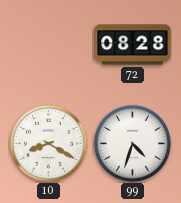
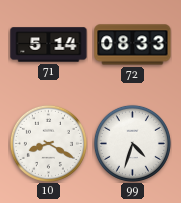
71: none -> 5:14 (49, 45)
72: 08:28 -> 08:33 (133, 45)
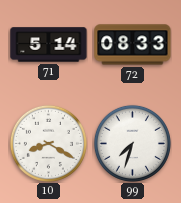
99: 4:33 -> 7:33 (132, 143)
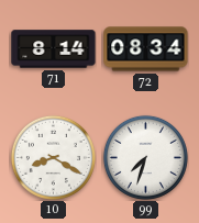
71: 5:14 -> 8:14 (54, 49)
72: 08:33 -> 08:34 (146, 49)
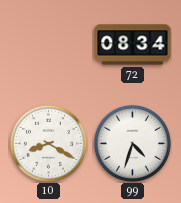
71: 8:14 -> none (54, 49)
99: 7:33 -> 4:33 (132, 143)
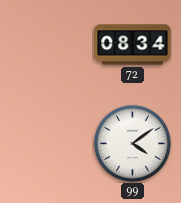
10: 8:20 -> none (48, 143)
99: 4:33 -> 4:09 (132, 143)
